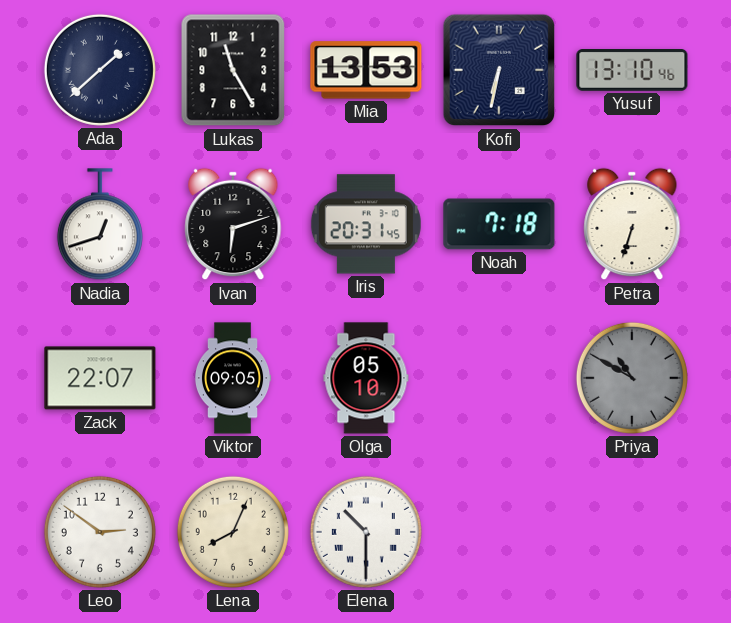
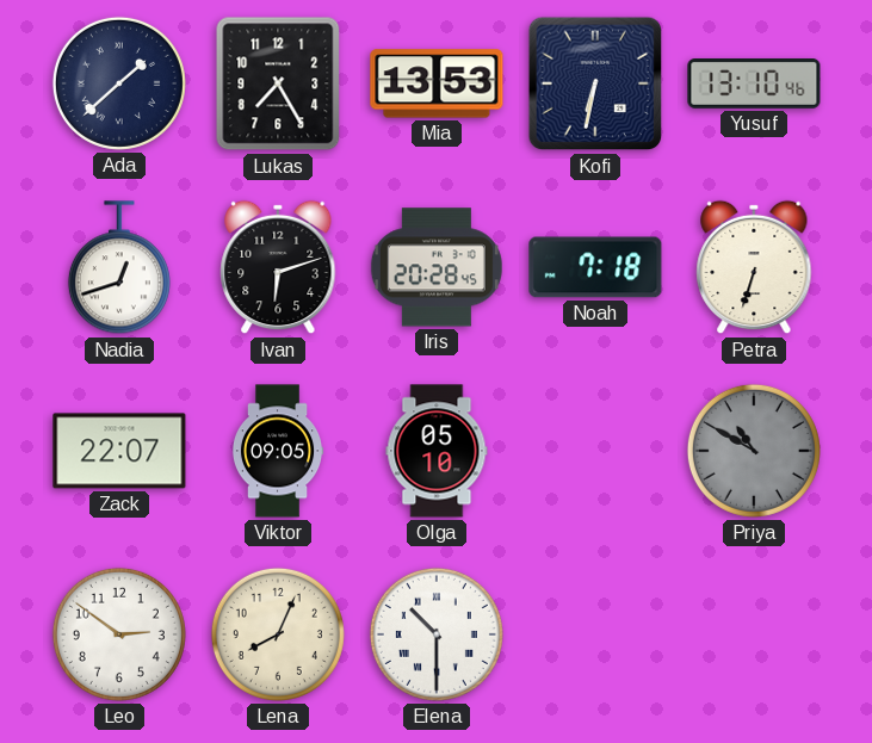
Lukas: 11:25 -> 7:25 (278, 83)
Iris: 20:31 -> 20:28 (437, 267)
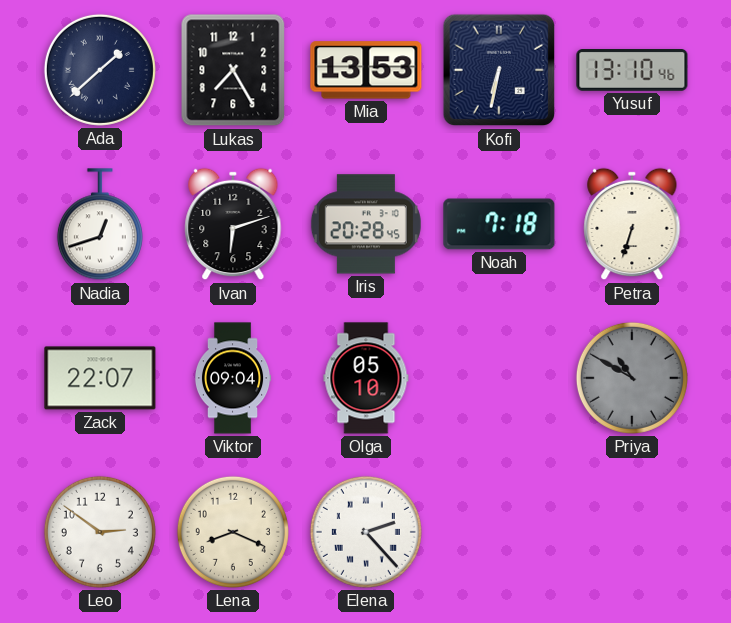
Viktor: 09:05 -> 09:04 (233, 378)
Lena: 8:04 -> 8:19 (233, 532)
Elena: 10:30 -> 2:23 (366, 532)
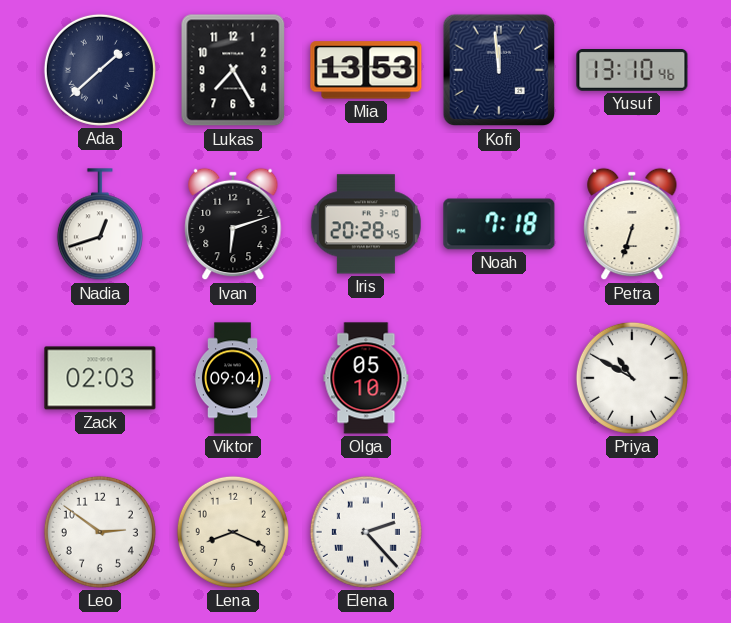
Kofi: 6:32 -> 11:59 (499, 70)
Zack: 22:07 -> 02:03 (100, 378)
Priya dial: grey -> white (632, 378)
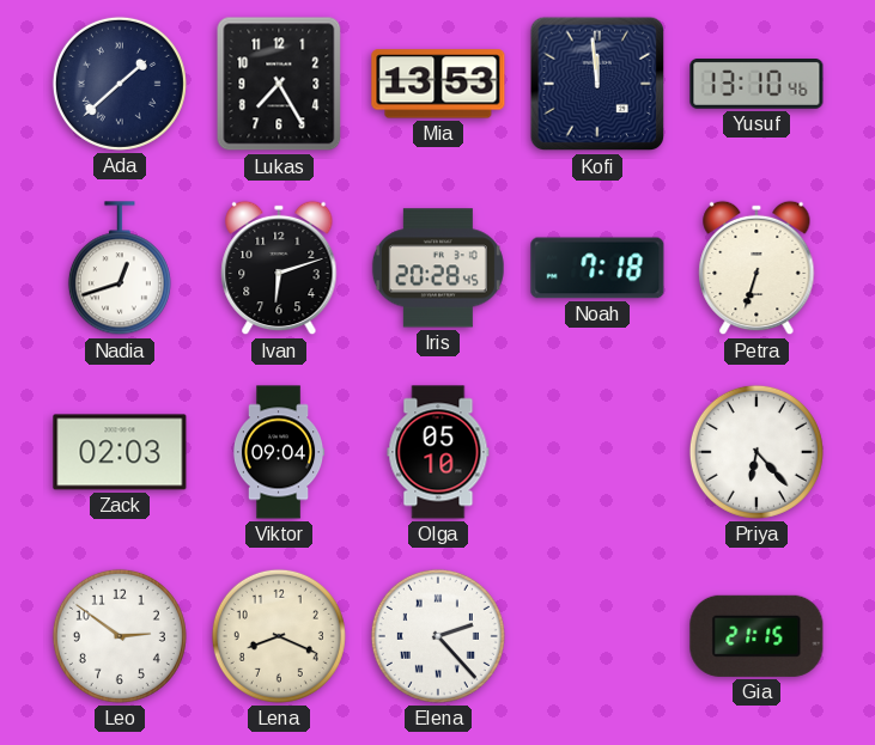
Priya: 10:50 -> 6:23 (756, 452)
Gia: none -> 21:15 (756, 636)
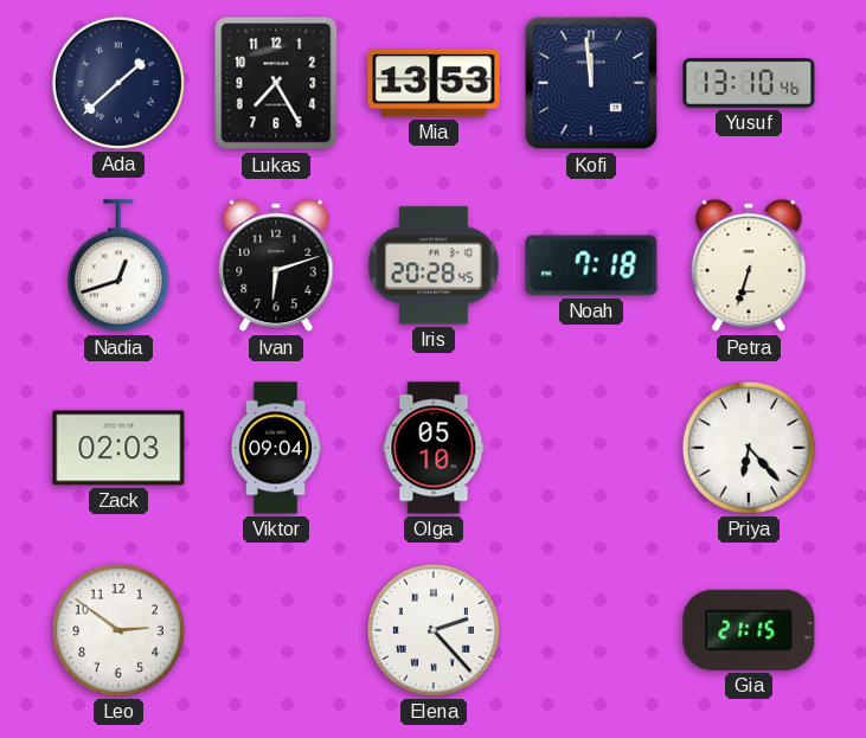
Lena: 8:19 -> none (279, 636)
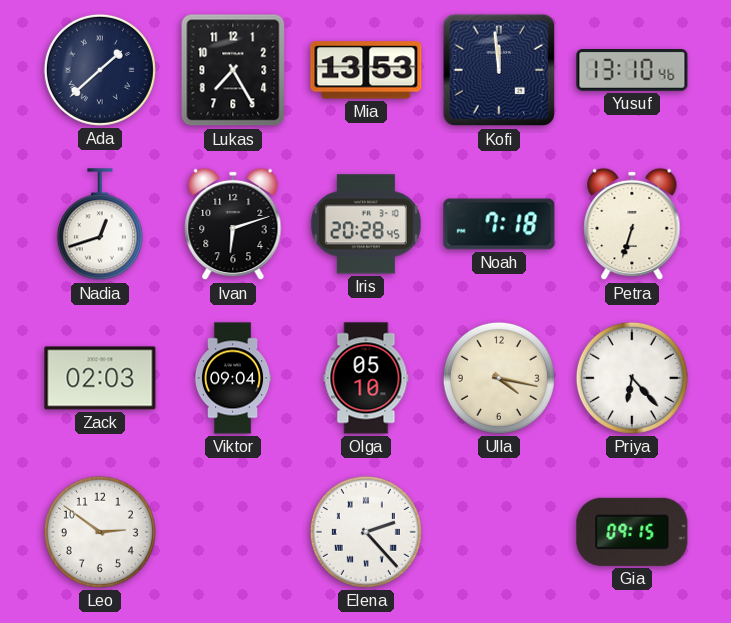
Ulla: none -> 4:17 (499, 378)
Gia: 21:15 -> 09:15 (632, 532)
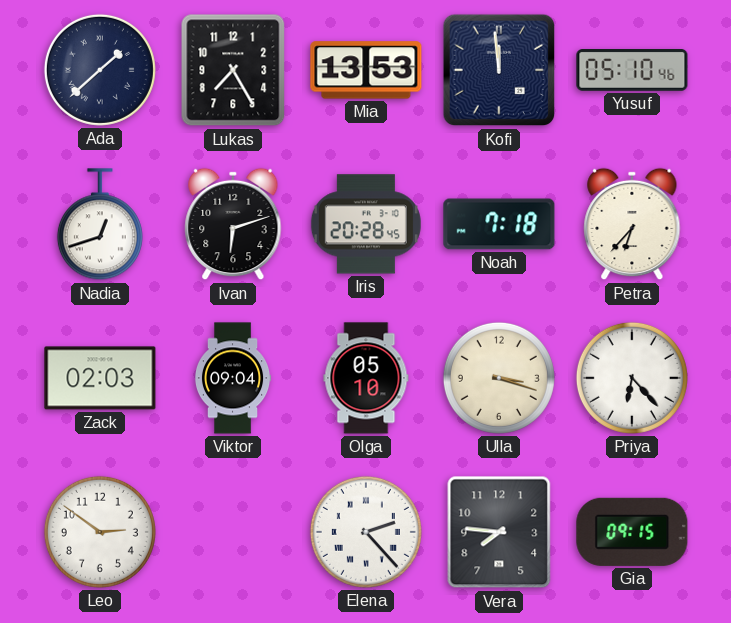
Yusuf: 13:10 -> 05:10 (632, 71)
Petra: 6:33 -> 6:37 (632, 224)
Ulla: 4:17 -> 3:18 (499, 378)
Vera: none -> 7:46 (499, 532)
